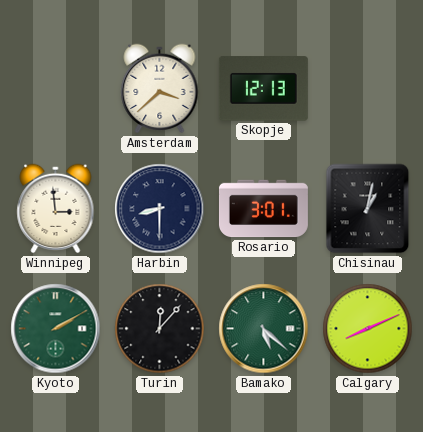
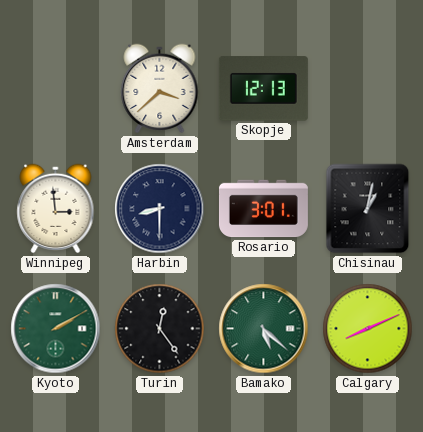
Turin: 12:07 -> 12:24 (160, 329)
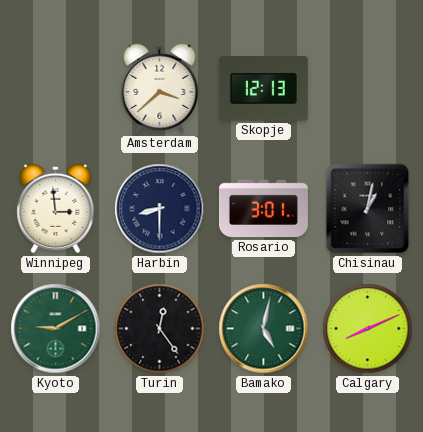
Kyoto: 2:10 -> 9:10 (56, 329)
Bamako: 5:22 -> 5:02 (264, 329)
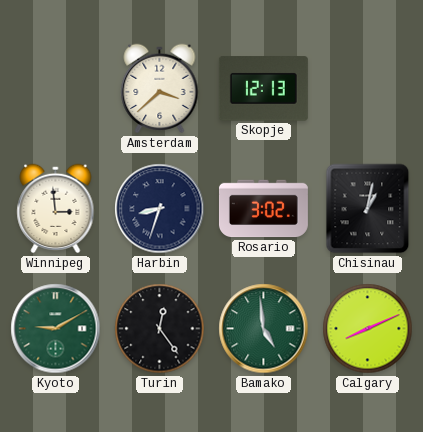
Harbin: 8:30 -> 8:33 (160, 209)
Rosario: 3:01 -> 3:02 (263, 209)
Bamako: 5:02 -> 4:59 (264, 329)
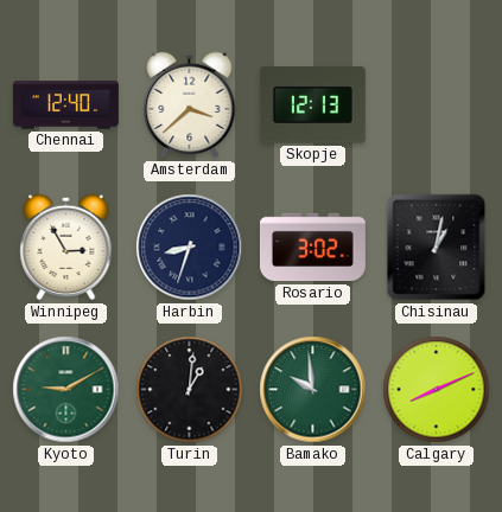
Chennai: none -> 12:40 (65, 105)
Winnipeg: 2:59 -> 2:55 (66, 248)
Turin: 12:24 -> 1:01 (190, 390)
Bamako: 4:59 -> 9:59 (313, 390)
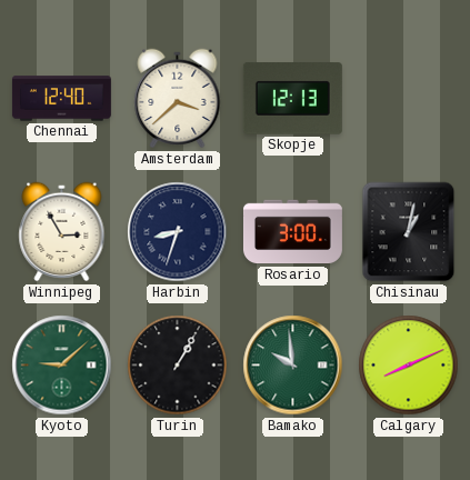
Rosario: 3:02 -> 3:00 (292, 232)
Kyoto: 9:10 -> 9:08 (62, 366)
Turin: 1:01 -> 1:05 (178, 366)
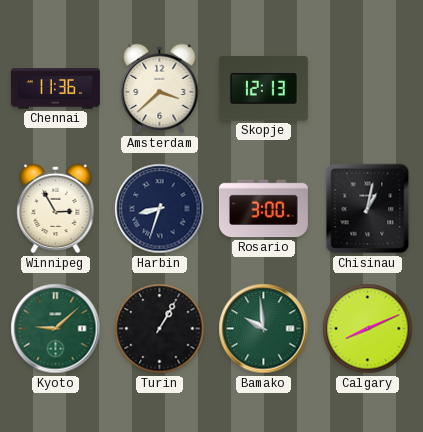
Chennai: 12:40 -> 11:36 (55, 89)
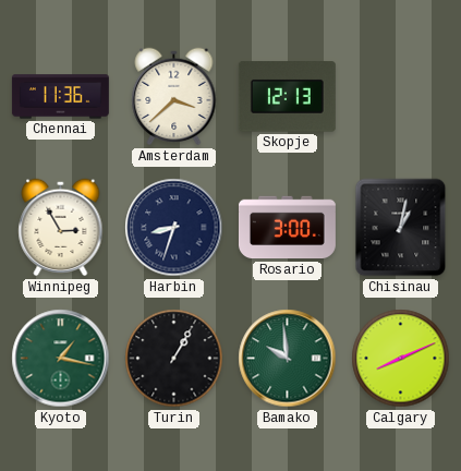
Kyoto: 9:08 -> 1:17 (61, 359)
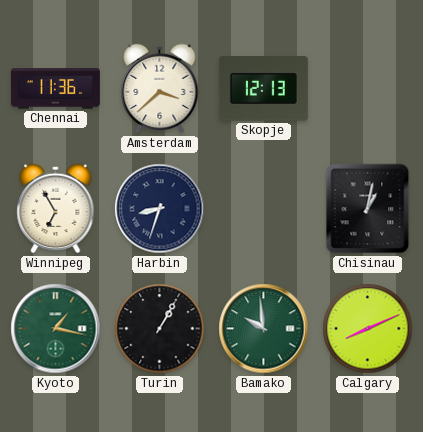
Winnipeg: 2:55 -> 6:55 (56, 209)
Rosario: 3:00 -> none (287, 228)
